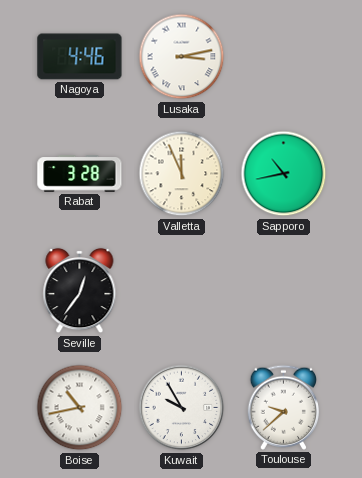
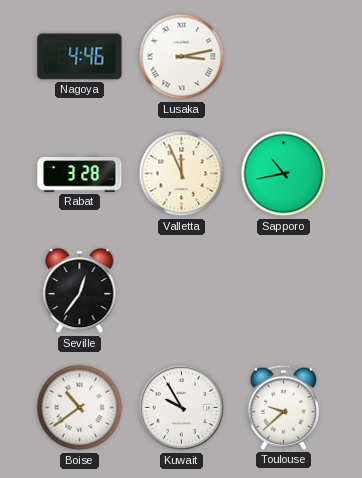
Boise: 10:43 -> 10:39 (80, 408)
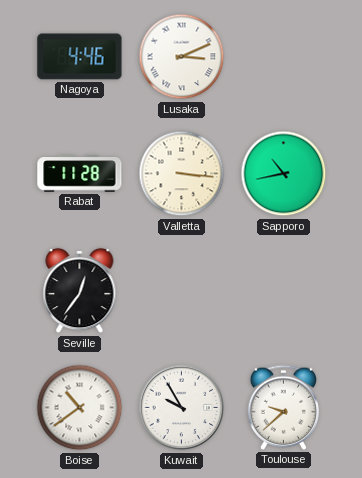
Lusaka: 3:13 -> 3:11 (182, 57)
Rabat: 3:28 -> 11:28 (80, 174)
Valletta: 11:56 -> 3:16 (182, 174)
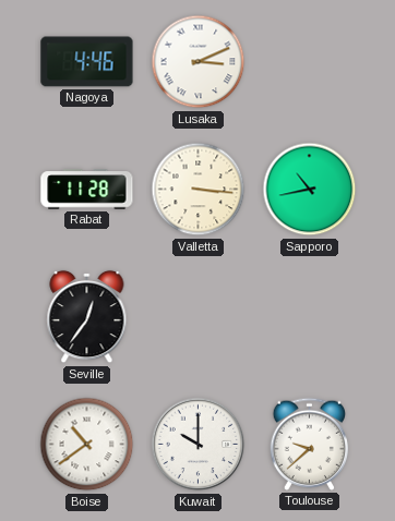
Kuwait: 9:55 -> 10:00 (199, 445)
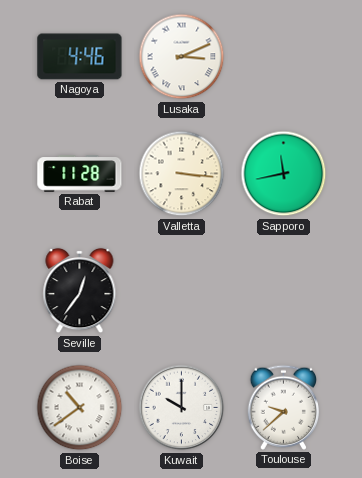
Sapporo: 10:43 -> 11:43 (284, 174)
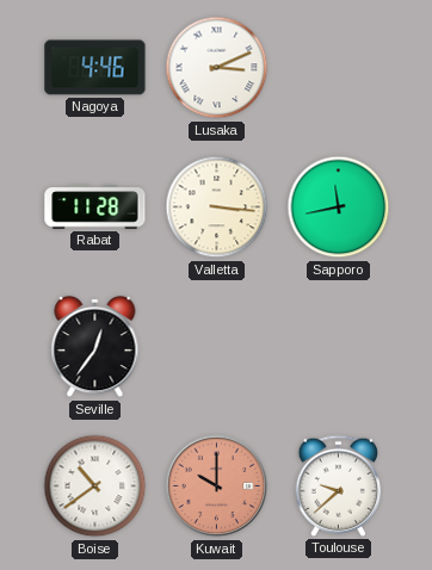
Kuwait dial: white -> salmon (217, 487)
